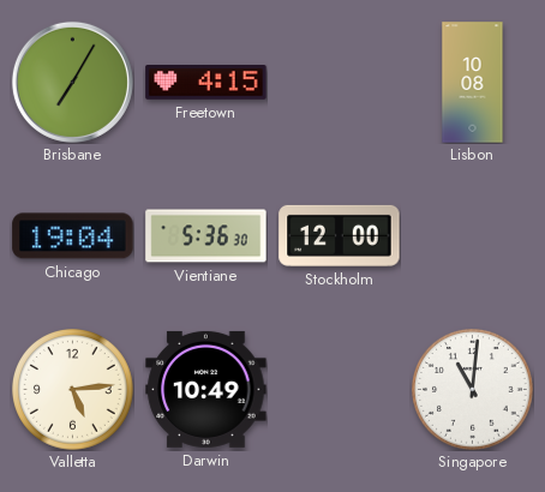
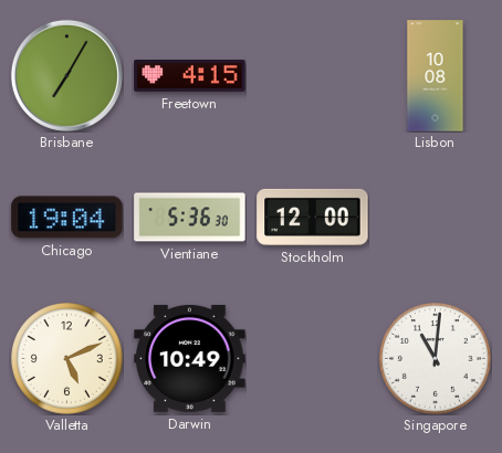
Valletta: 5:14 -> 5:11 (67, 359)
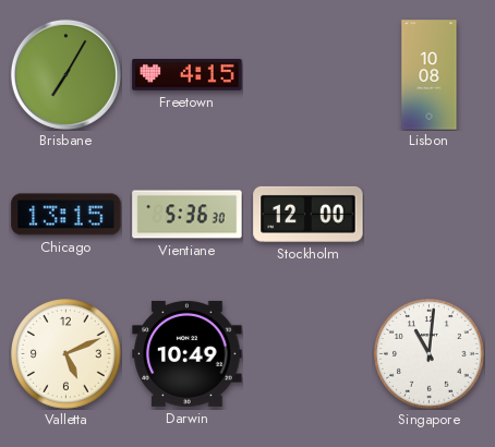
Chicago: 19:04 -> 13:15 (67, 215)
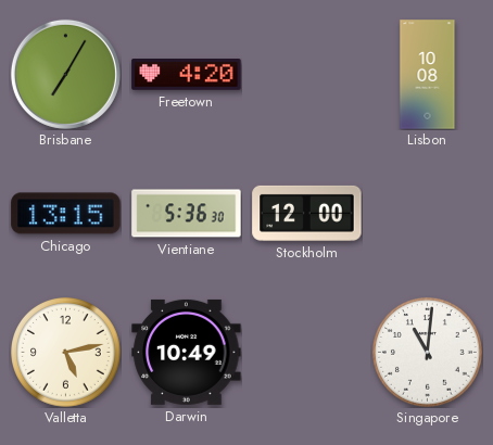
Freetown: 4:15 -> 4:20 (187, 75)
Valletta: 5:11 -> 5:13 (66, 353)
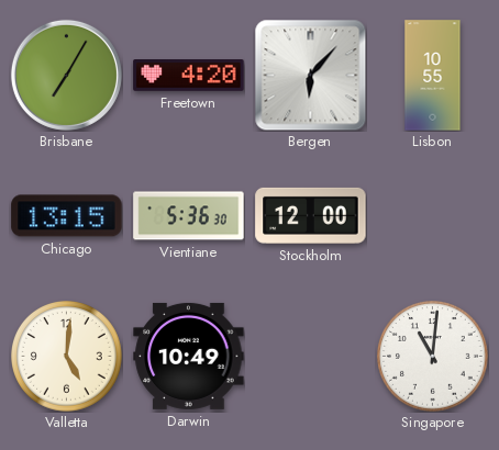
Bergen: none -> 6:07 (310, 75)
Lisbon: 10:08 -> 10:55 (433, 76)
Valletta: 5:13 -> 5:01 (67, 357)
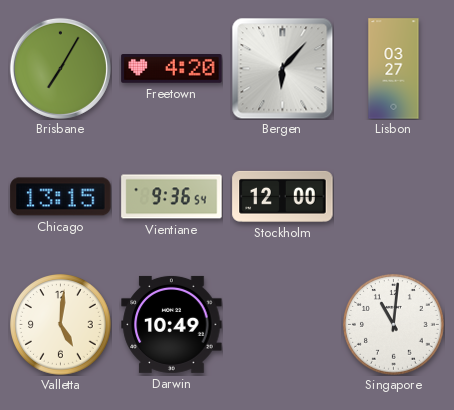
Lisbon: 10:55 -> 03:27 (394, 69)
Vientiane: 5:36 -> 9:36 (172, 197)
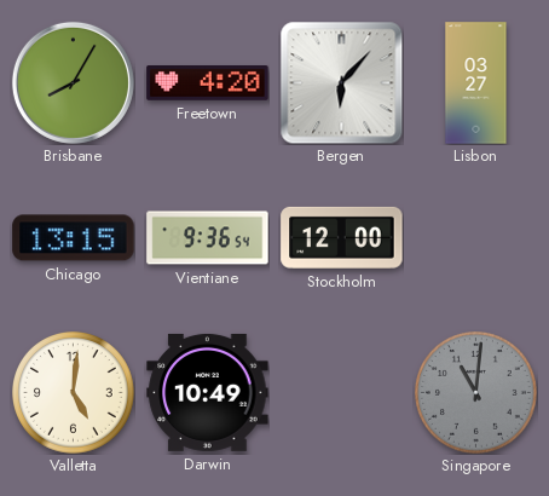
Brisbane: 7:05 -> 8:05 (73, 82)
Singapore dial: white -> grey (476, 393)
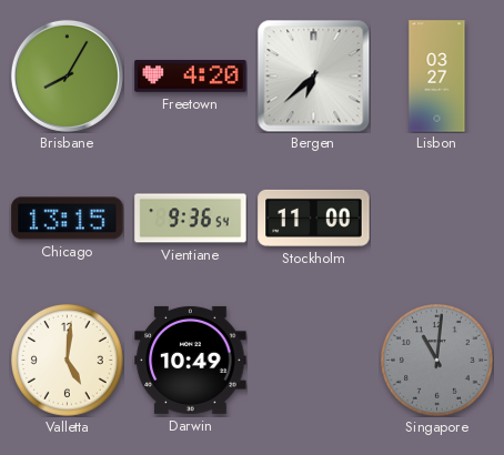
Bergen: 6:07 -> 6:38 (313, 75)
Stockholm: 12:00 -> 11:00 (314, 218)
